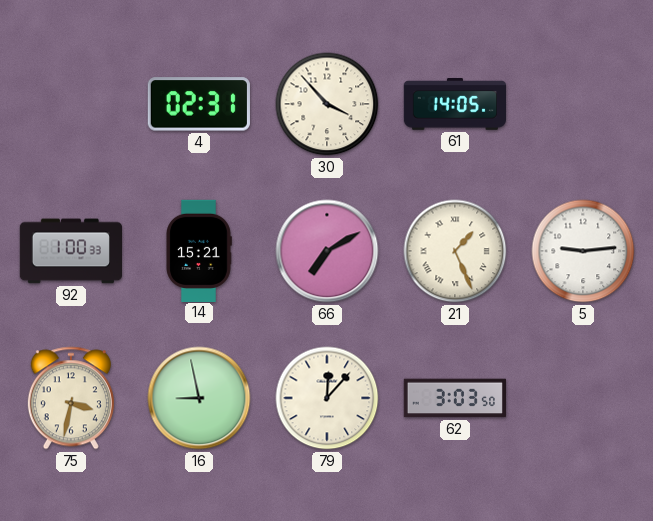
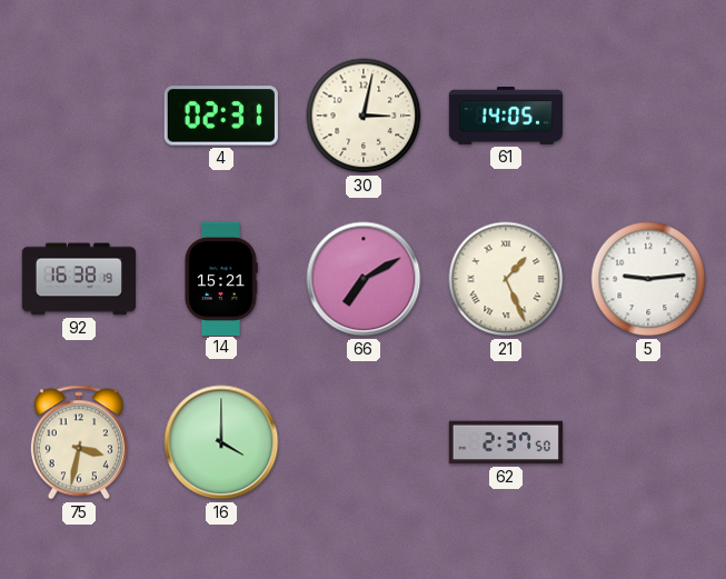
30: 3:53 -> 3:02 (364, 116)
92: 1:00 -> 16:38 (78, 279)
16: 8:58 -> 4:00 (221, 442)
79: 12:07 -> none (327, 398)
62: 3:03 -> 2:37 (505, 442)
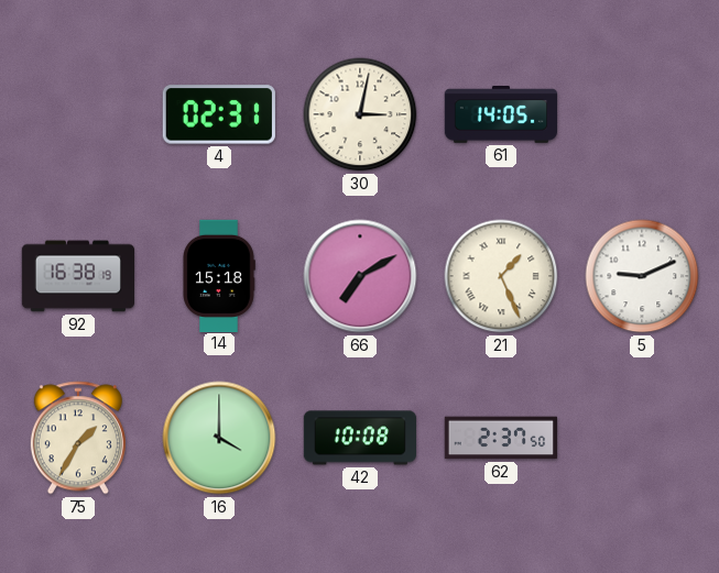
14: 15:21 -> 15:18 (219, 275)
5: 9:14 -> 9:11 (642, 276)
75: 3:32 -> 1:35 (78, 438)
42: none -> 10:08 (359, 438)
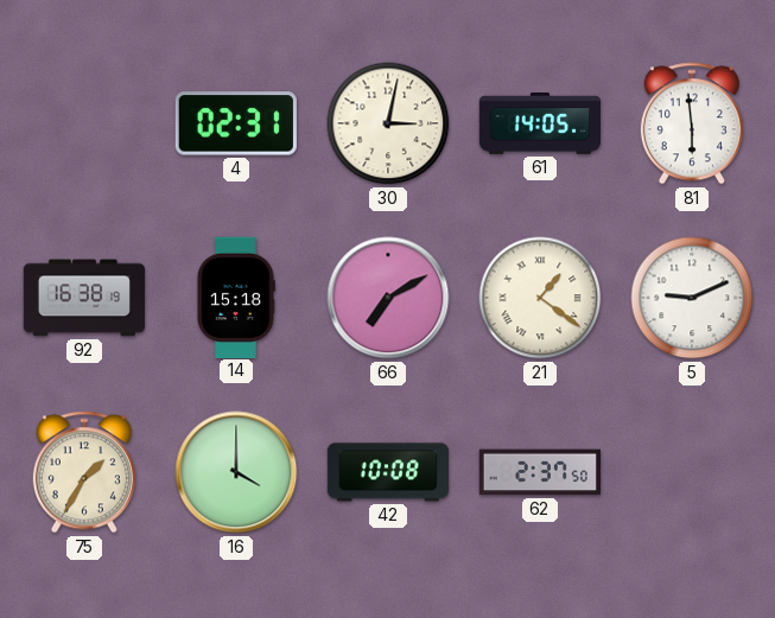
81: none -> 5:59 (692, 123)
21: 1:26 -> 1:21 (540, 298)
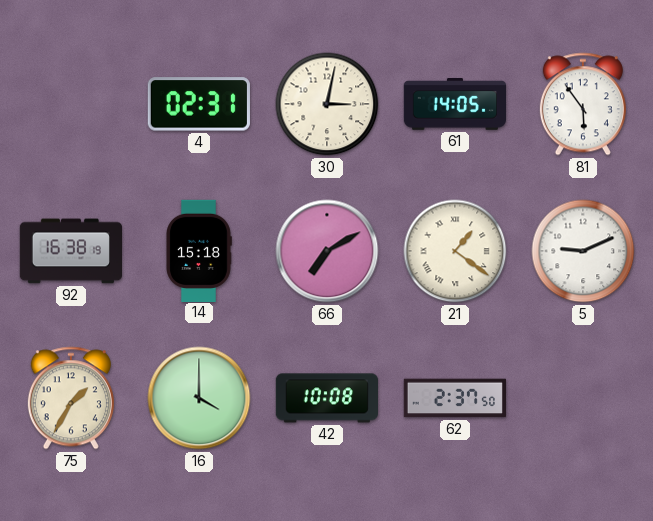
81: 5:59 -> 5:54 (583, 104)
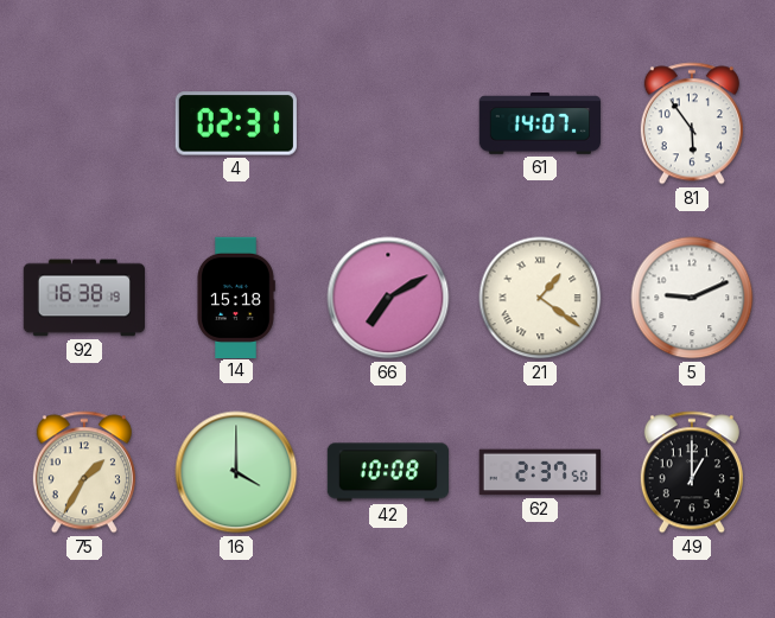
30: 3:02 -> none (327, 104)
61: 14:05 -> 14:07 (539, 125)
49: none -> 1:00 (692, 472)
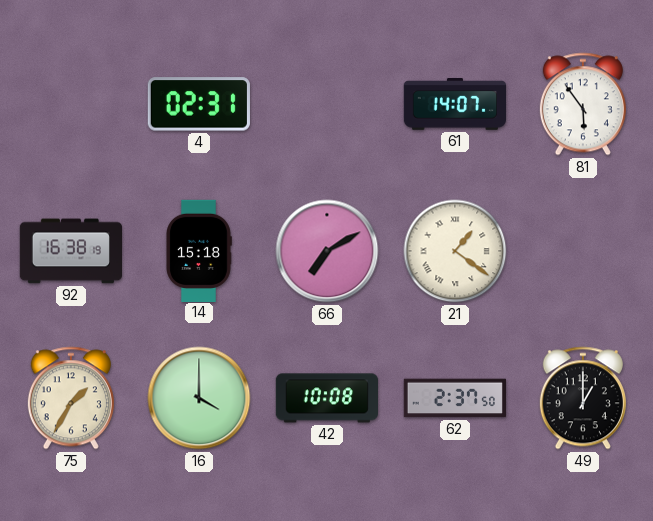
5: 9:11 -> none (692, 298)
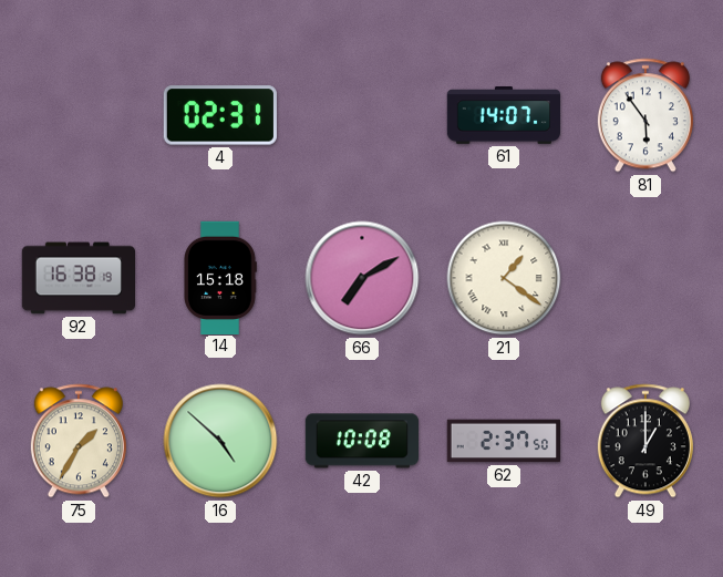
16: 4:00 -> 4:52 (220, 441)
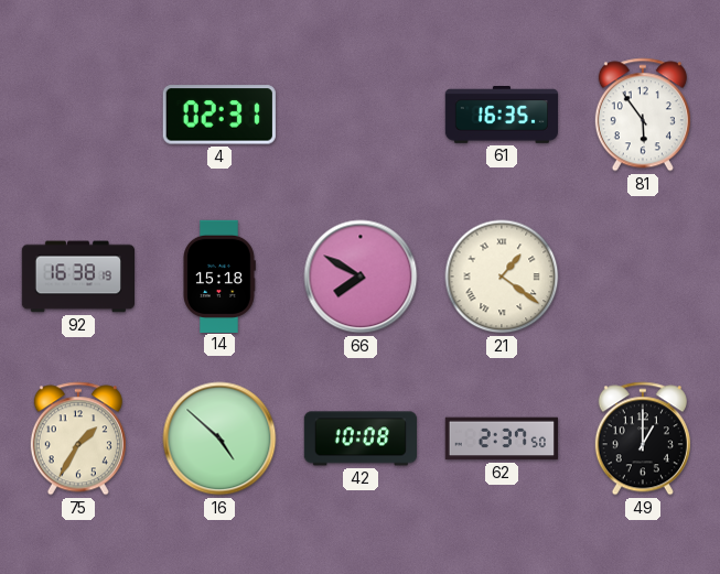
61: 14:07 -> 16:35 (501, 116)
66: 7:10 -> 7:50 (361, 277)
